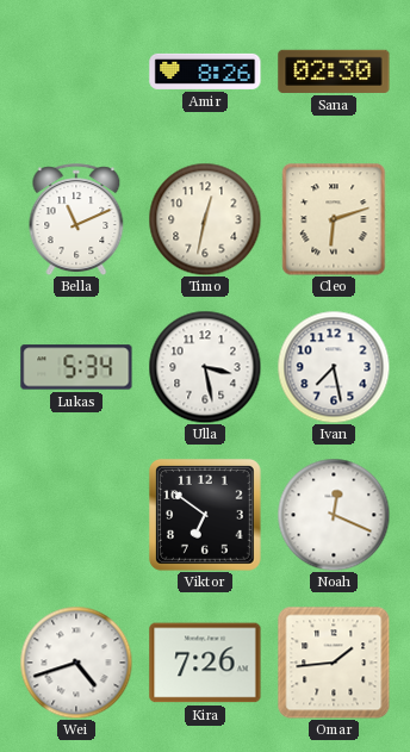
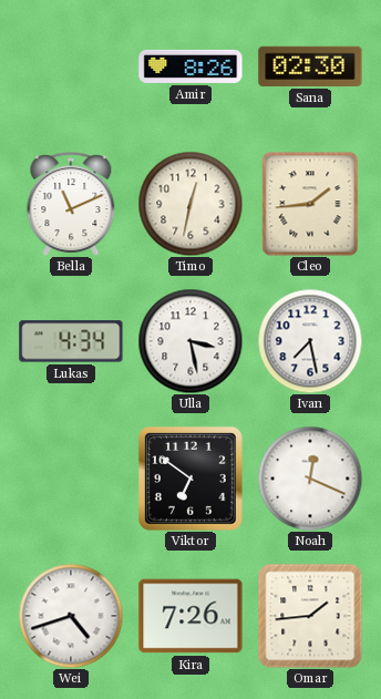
Cleo: 6:12 -> 1:44 (310, 204)
Lukas: 5:34 -> 4:34 (71, 341)
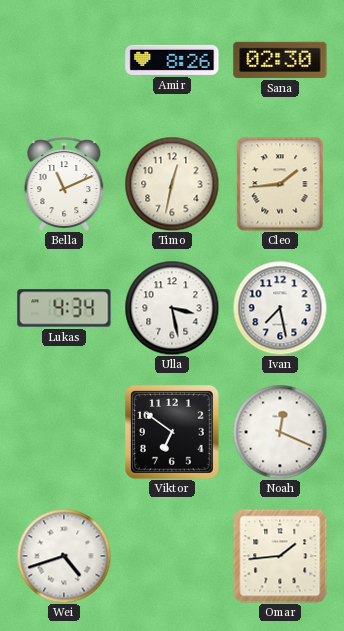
Kira: 7:26 -> none (190, 616)
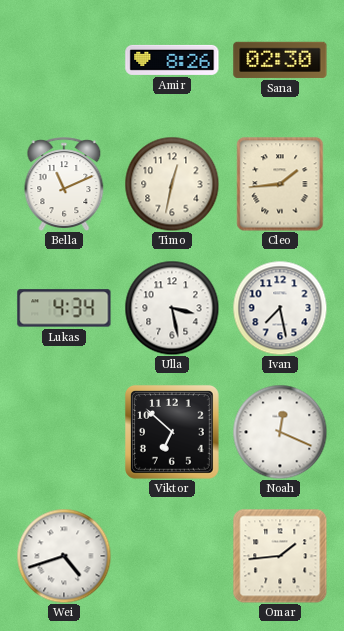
Viktor: 6:51 -> 6:52 (172, 432)
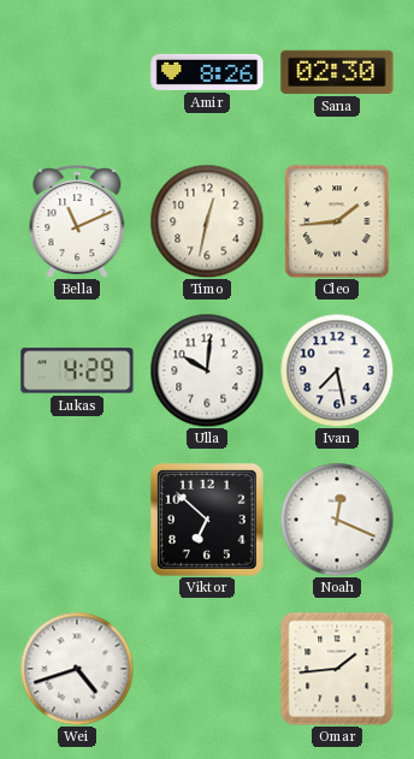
Lukas: 4:34 -> 4:29 (77, 370)
Ulla: 3:28 -> 10:01 (207, 370)
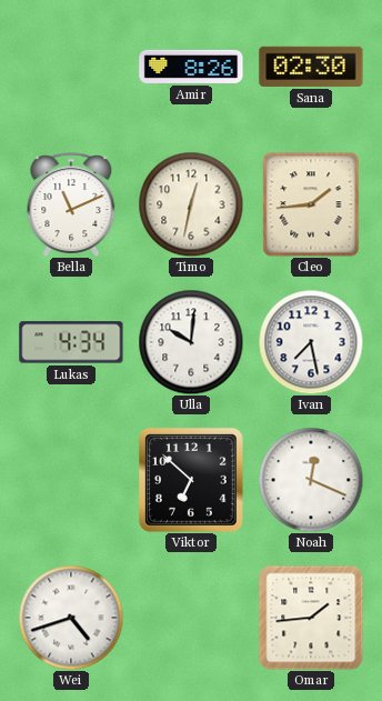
Lukas: 4:29 -> 4:34 (71, 342)
